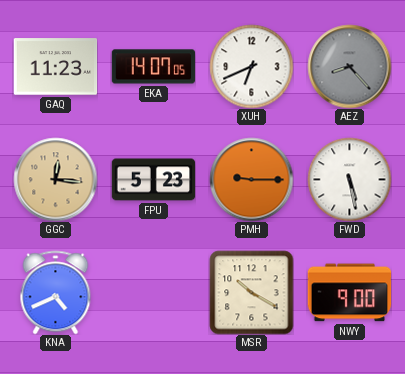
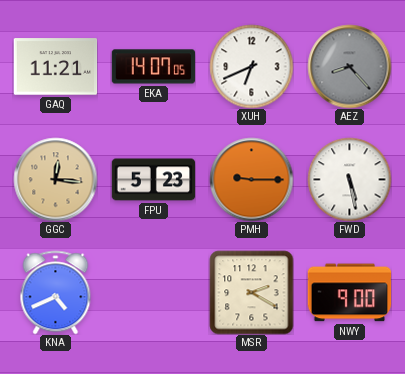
GAQ: 11:23 -> 11:21 (55, 67)
MSR: 10:20 -> 2:20 (251, 292)
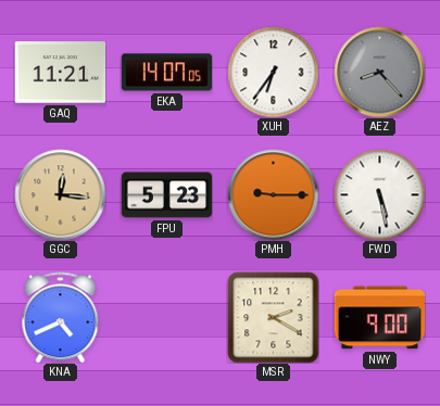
XUH: 6:41 -> 6:36 (273, 72)
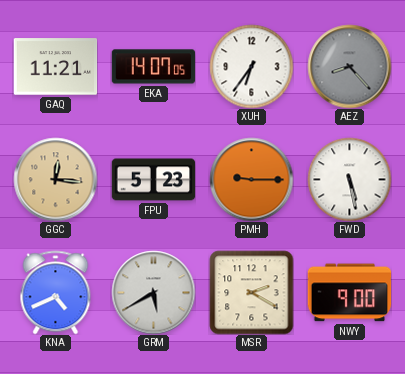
GRM: none -> 5:40 (153, 292)
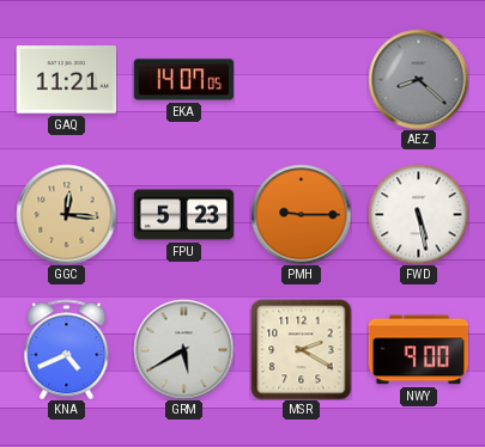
XUH: 6:36 -> none (251, 66)
AEZ: 8:23 -> 8:22 (418, 79)
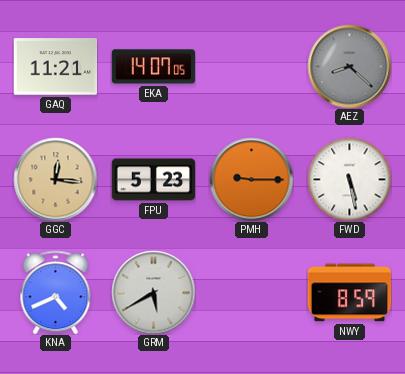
MSR: 2:20 -> none (301, 349)
NWY: 9:00 -> 8:59 (349, 293)
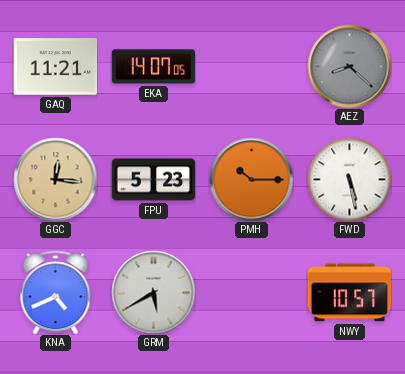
PMH: 9:15 -> 10:15 (251, 179)
NWY: 8:59 -> 10:57 (349, 293)
